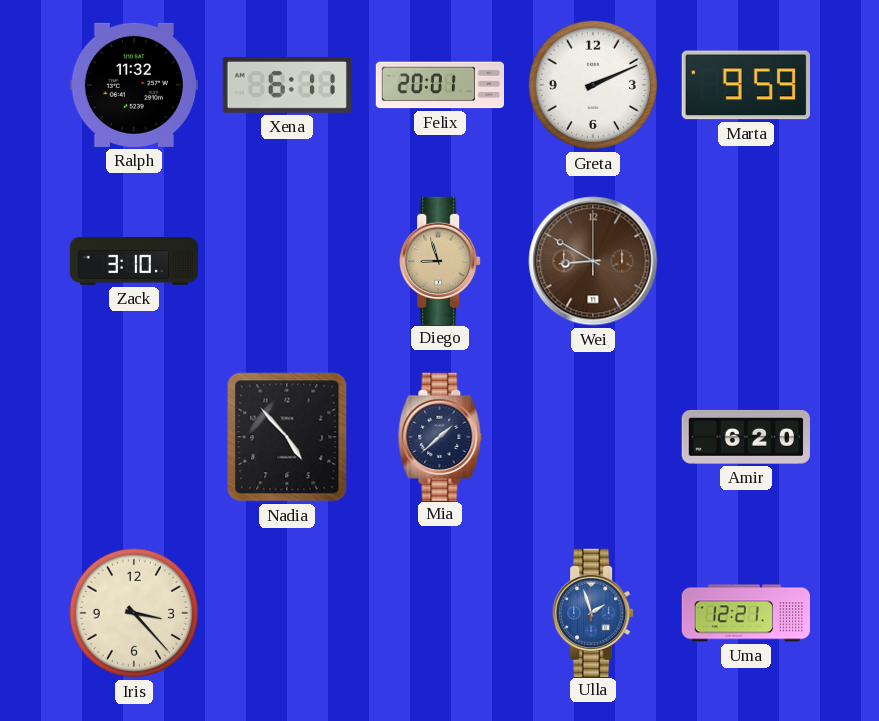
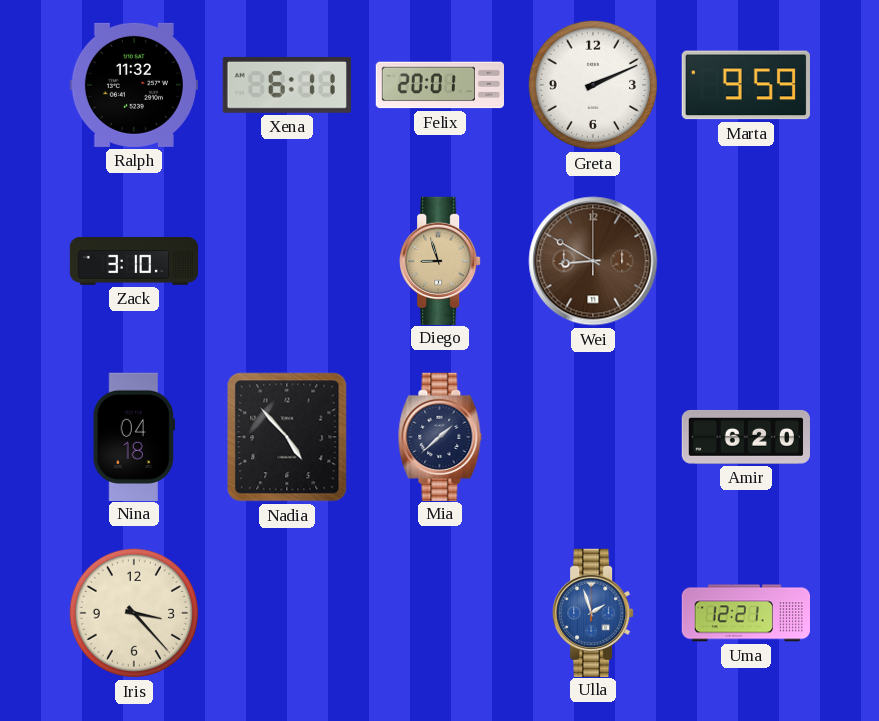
Nina: none -> 04:18 (134, 436)
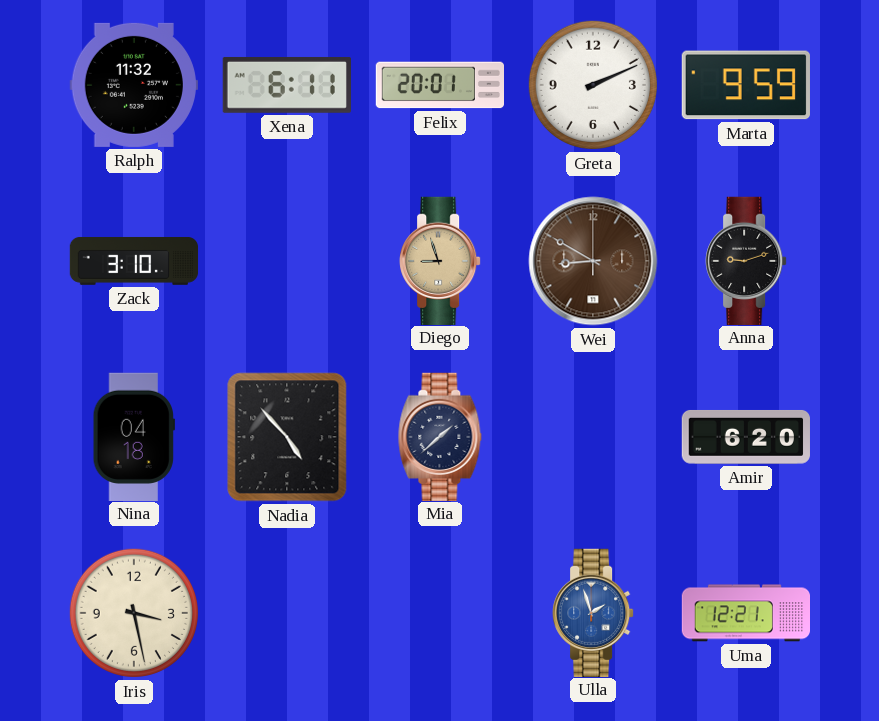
Anna: none -> 9:12 (746, 260)
Iris: 3:23 -> 3:28 (134, 613)
